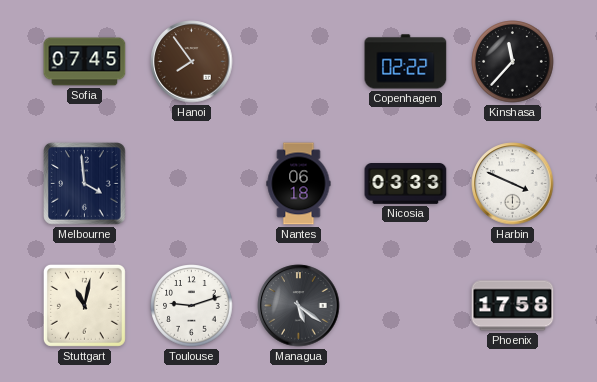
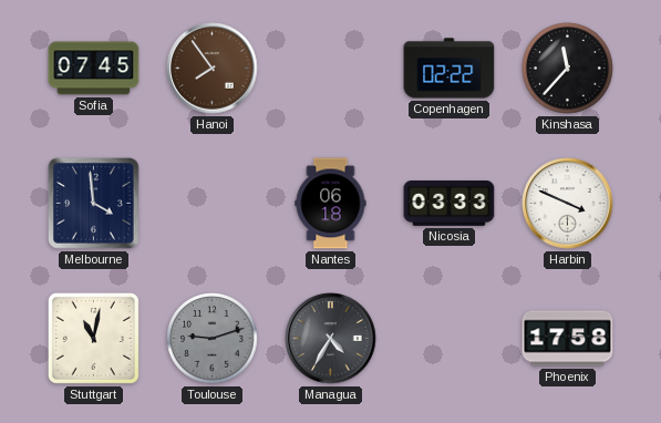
Toulouse dial: white -> grey (213, 339)
Managua: 5:21 -> 4:35 (331, 339)
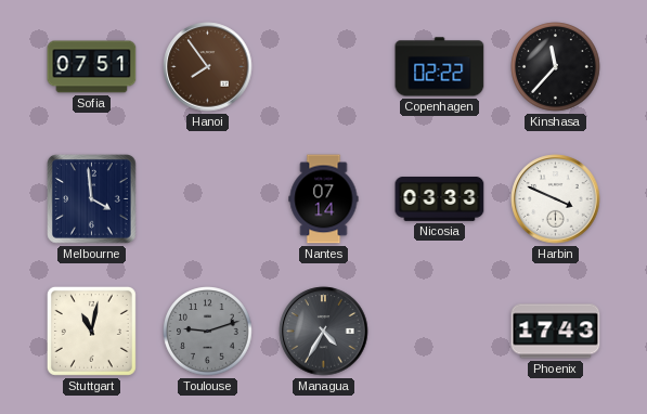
Sofia: 07:45 -> 07:51 (92, 67)
Nantes: 06:18 -> 07:14 (324, 199)
Phoenix: 17:58 -> 17:43 (556, 332)
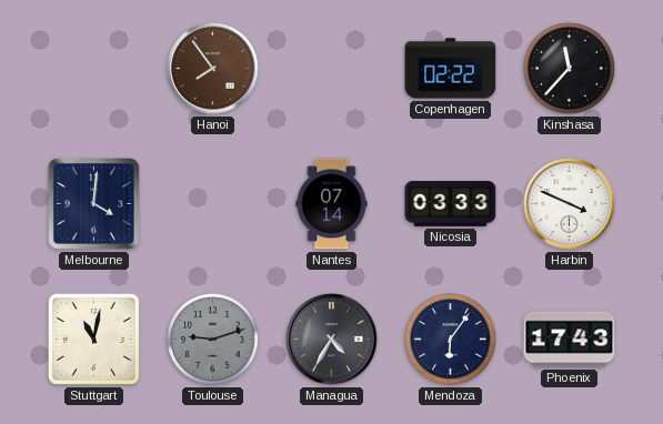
Sofia: 07:51 -> none (92, 67)
Melbourne: 3:59 -> 4:01 (94, 204)
Mendoza: none -> 6:06 (451, 340)
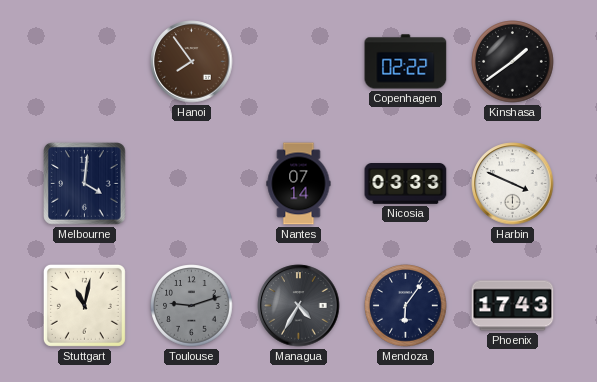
Kinshasa: 11:37 -> 1:39 (513, 62)
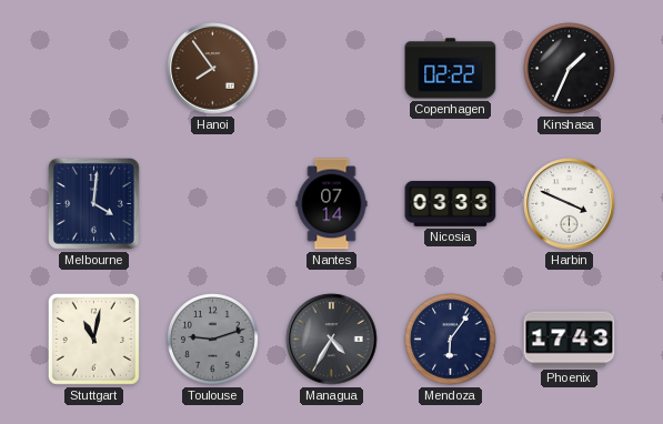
Kinshasa: 1:39 -> 1:34 (570, 69)
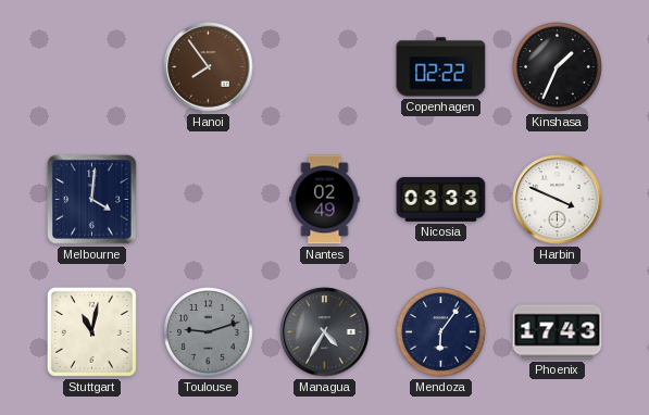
Nantes: 07:14 -> 02:49 (325, 200)
